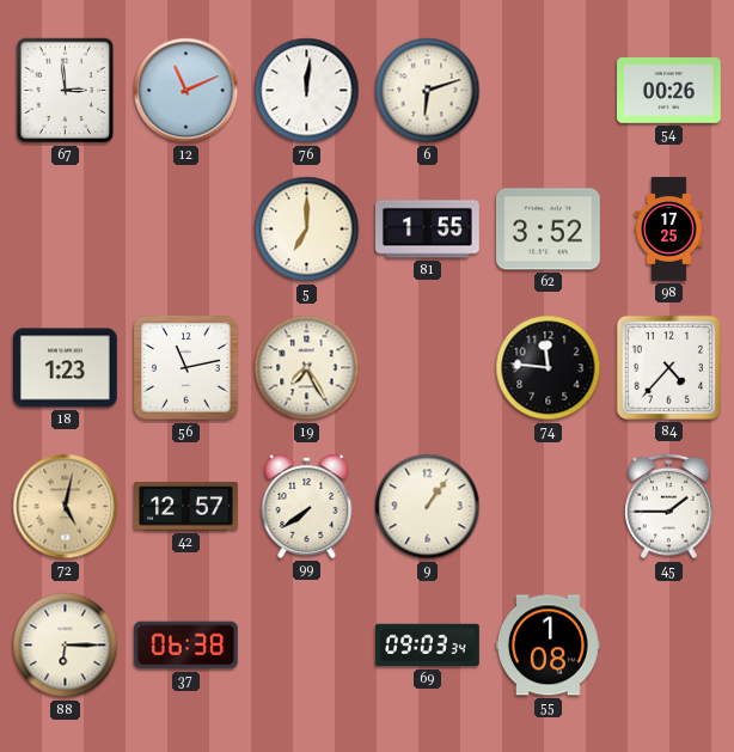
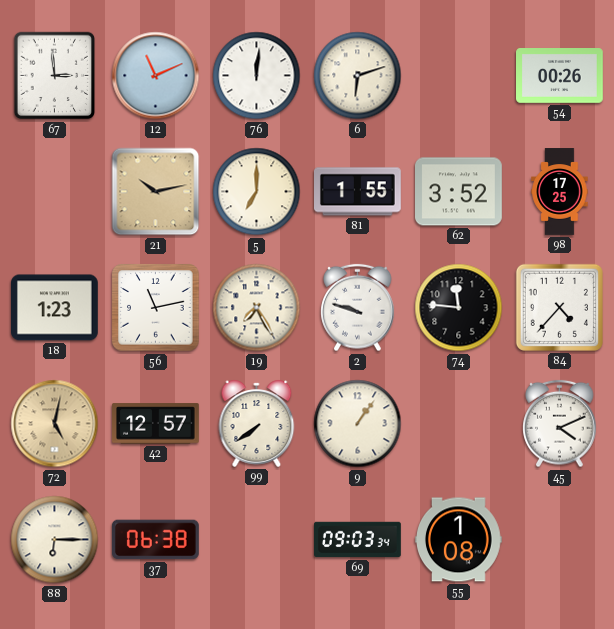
21: none -> 10:13 (156, 192)
2: none -> 9:48 (358, 308)
45: 1:45 -> 4:11 (560, 424)
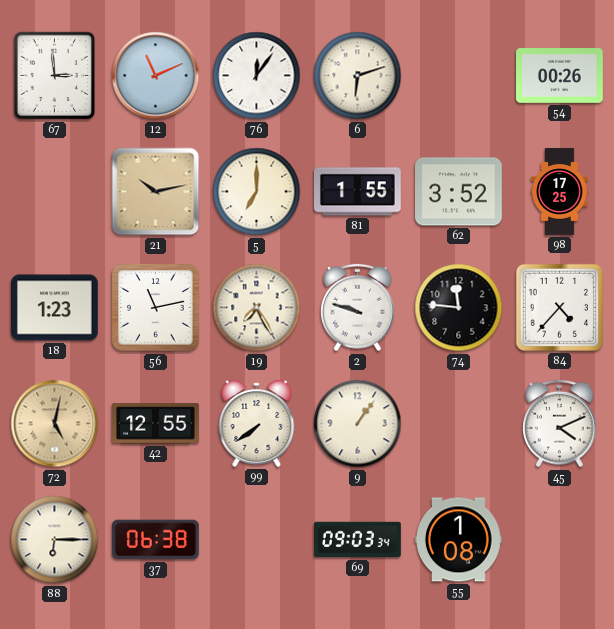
76: 12:01 -> 12:06 (257, 76)
42: 12:57 -> 12:55 (156, 424)
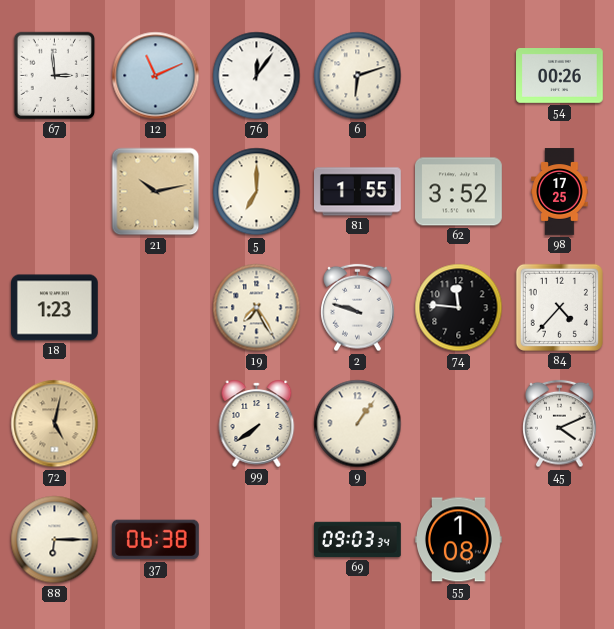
56: 11:13 -> none (156, 308)
42: 12:55 -> none (156, 424)
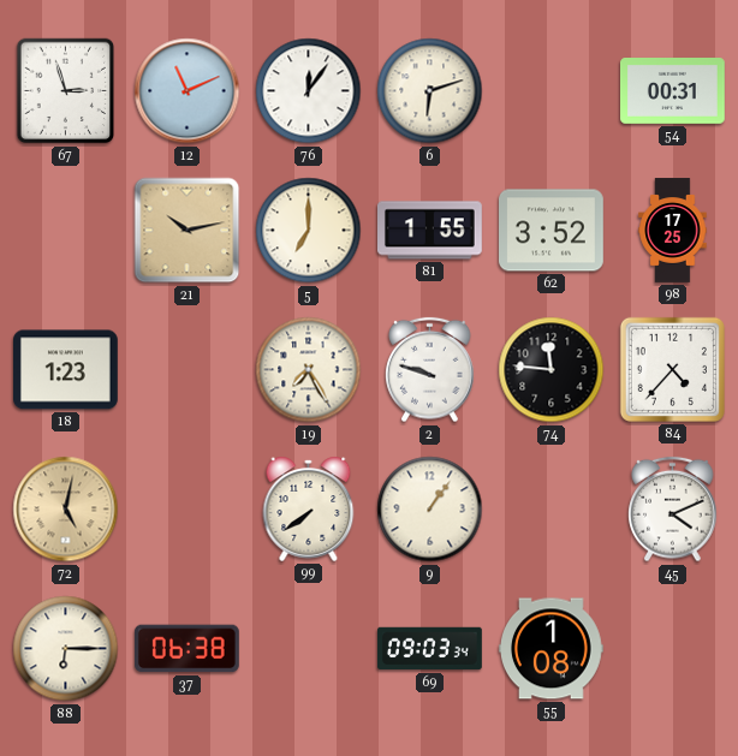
67: 2:59 -> 2:57 (66, 91)
54: 00:26 -> 00:31 (673, 91)
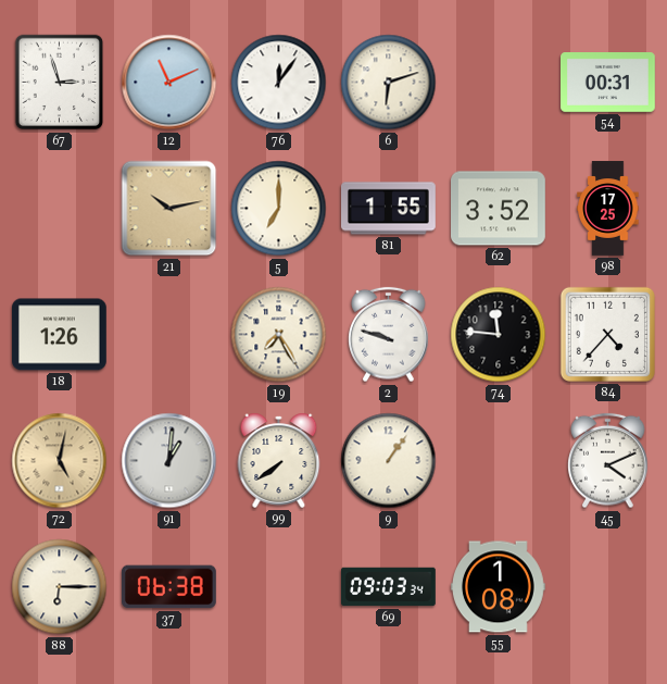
18: 1:23 -> 1:26 (60, 335)
91: none -> 1:01 (169, 461)
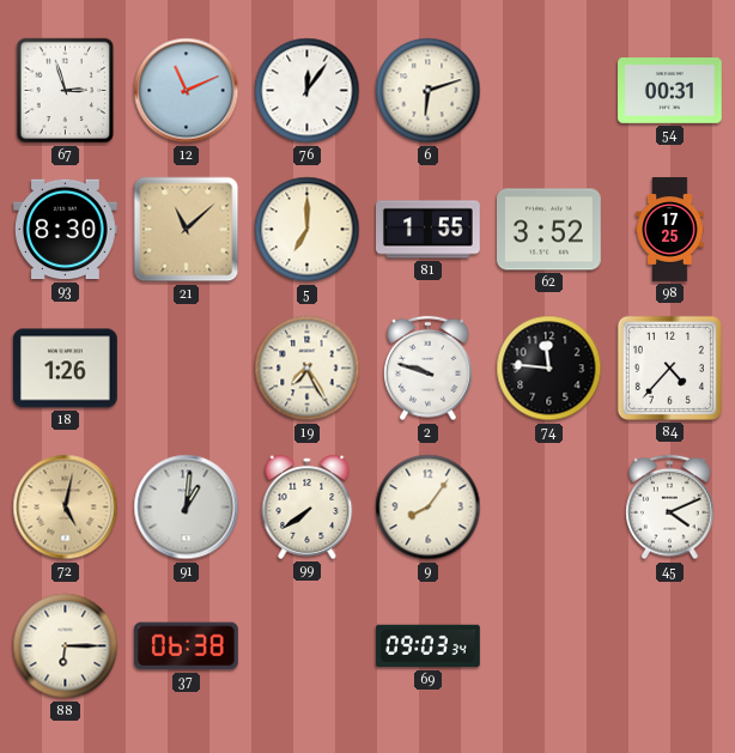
93: none -> 8:30 (66, 230)
21: 10:13 -> 11:08 (187, 230)
9: 1:06 -> 8:06 (429, 508)
55: 1:08 -> none (499, 587)
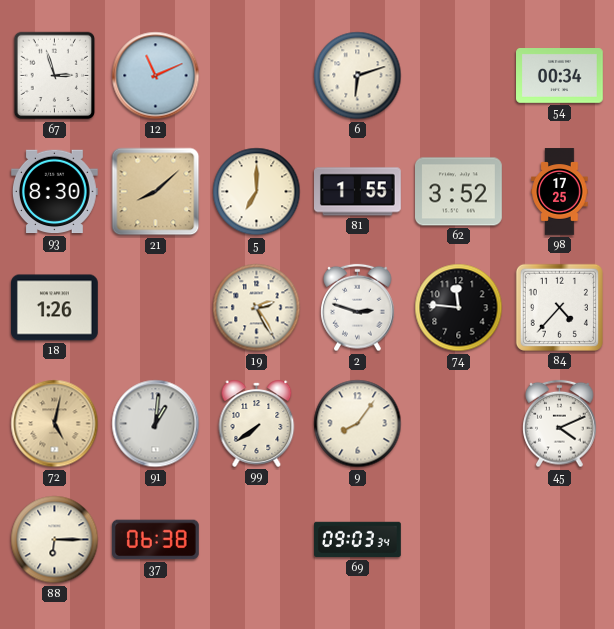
76: 12:06 -> none (308, 91)
54: 00:31 -> 00:34 (560, 76)
21: 11:08 -> 8:08 (156, 192)
19: 7:25 -> 2:25 (257, 308)
2: 9:48 -> 2:48 (358, 308)
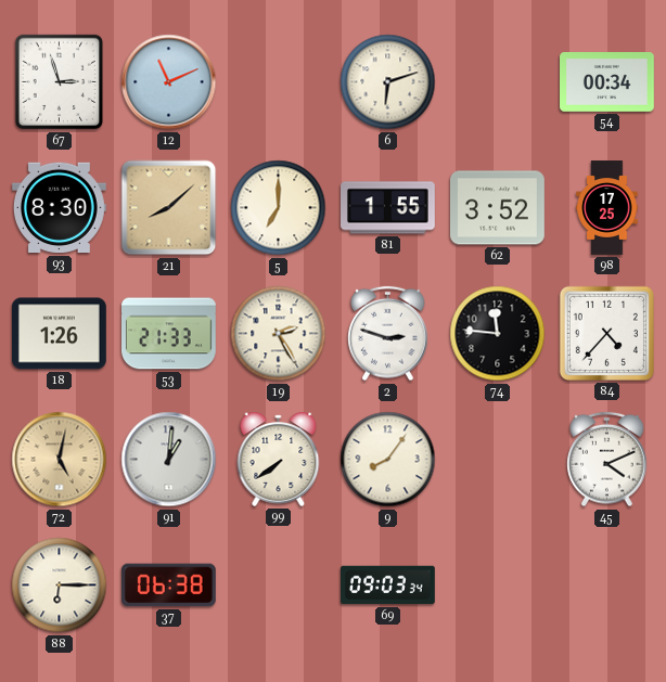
53: none -> 21:33 (169, 334)
